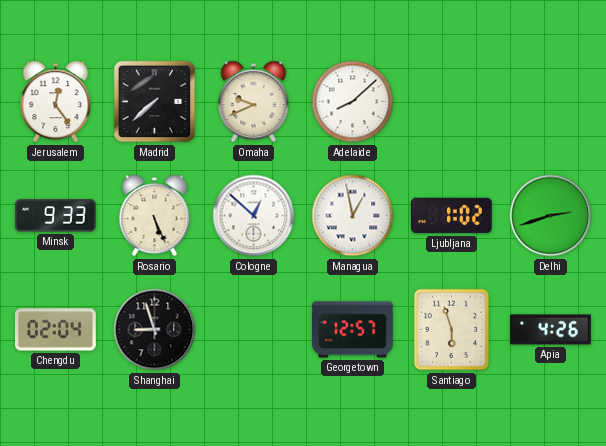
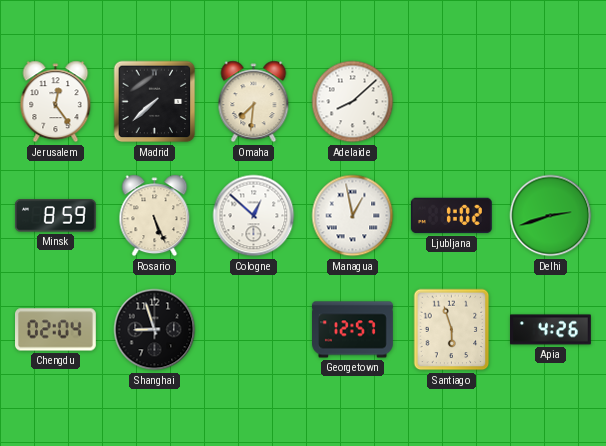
Omaha: 9:41 -> 7:31 (254, 102)
Minsk: 9:33 -> 8:59 (55, 216)
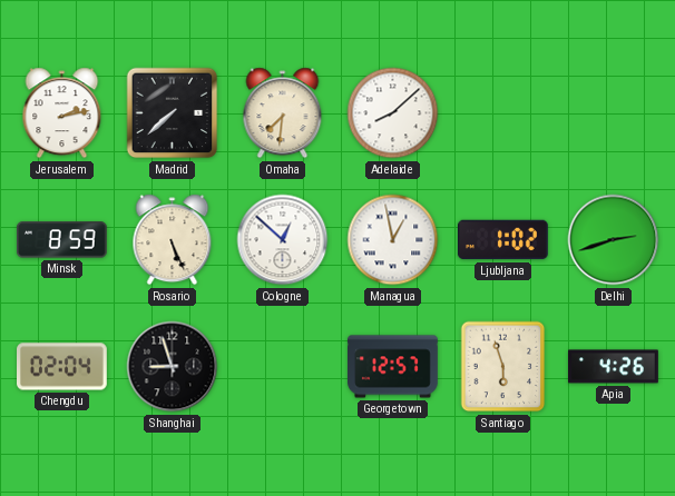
Jerusalem: 12:24 -> 2:13 (62, 113)
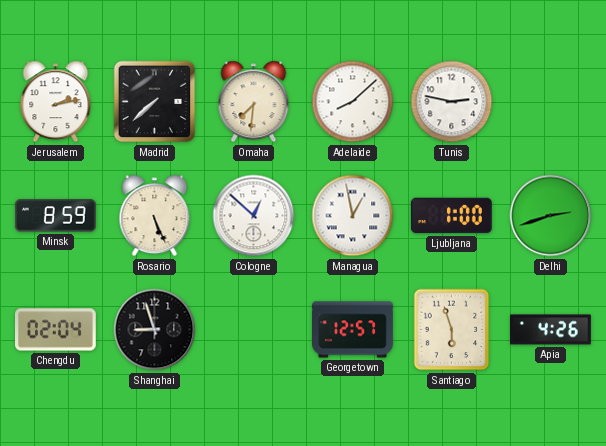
Tunis: none -> 2:47 (452, 102)
Ljubljana: 1:02 -> 1:00 (451, 216)
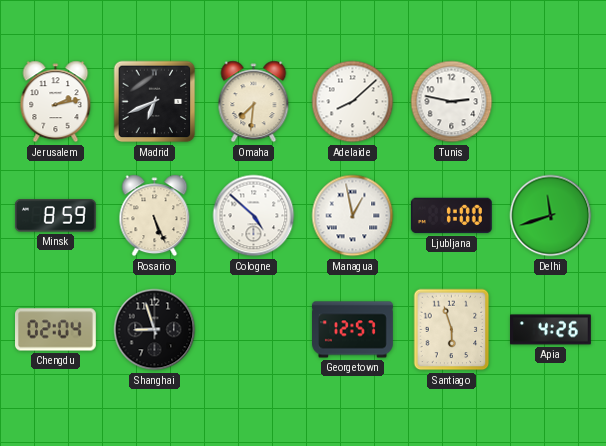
Madrid: 7:38 -> 6:41 (155, 102)
Cologne: 12:52 -> 4:52 (254, 216)
Delhi: 2:42 -> 11:42 (551, 216)
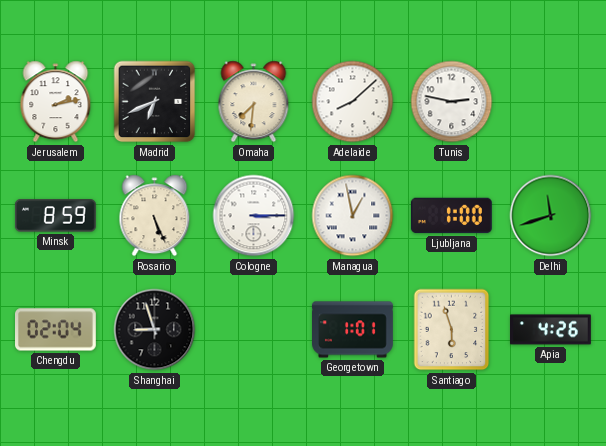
Cologne: 4:52 -> 3:15 (254, 216)
Georgetown: 12:57 -> 1:01 (353, 330)
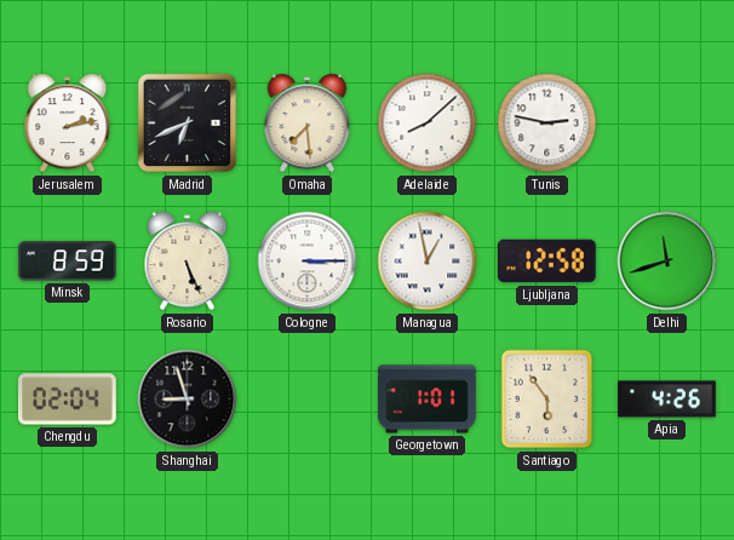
Omaha: 7:31 -> 7:29 (308, 123)
Ljubljana: 1:00 -> 12:58 (546, 262)
Santiago: 5:57 -> 5:54 (547, 400)
